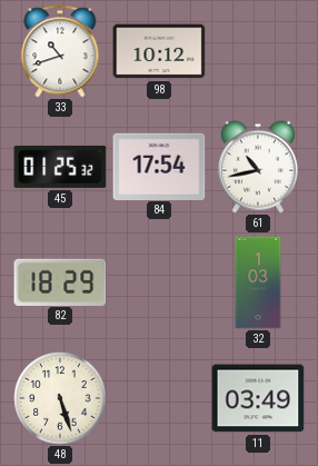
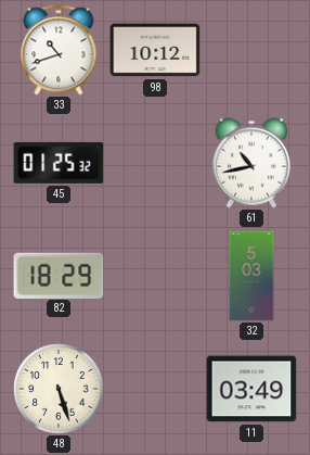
84: 17:54 -> none (159, 166)
32: 1:03 -> 5:03 (251, 276)
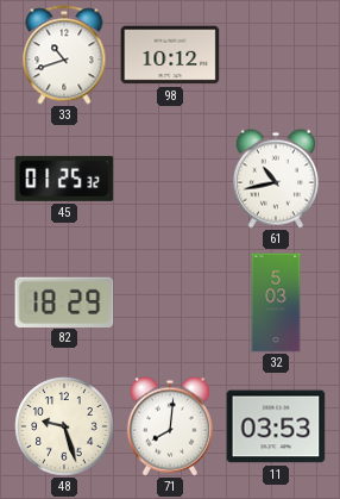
48: 5:27 -> 9:27 (64, 426)
71: none -> 8:01 (170, 426)
11: 03:49 -> 03:53 (276, 426)
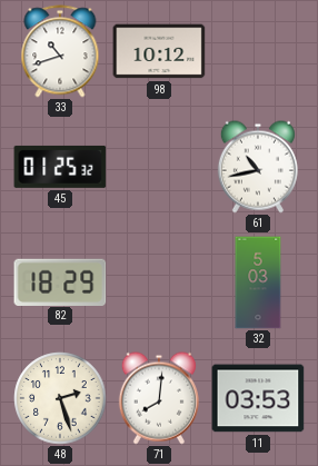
48: 9:27 -> 2:27 (60, 398)
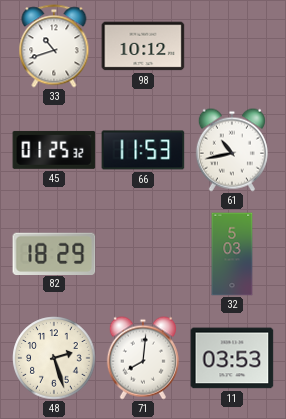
66: none -> 11:53 (143, 150)
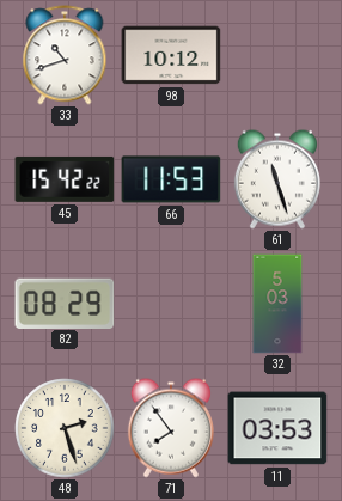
45: 01:25 -> 15:42 (65, 179)
61: 10:43 -> 11:27 (277, 179)
82: 18:29 -> 08:29 (65, 303)
71: 8:01 -> 7:54 (171, 428)
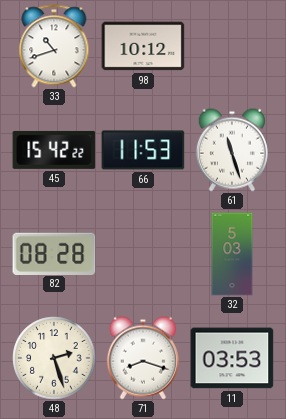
82: 08:29 -> 08:28 (54, 253)
71: 7:54 -> 8:18 (143, 358)
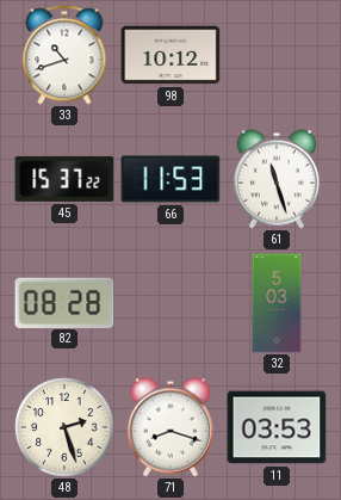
45: 15:42 -> 15:37 (64, 179)
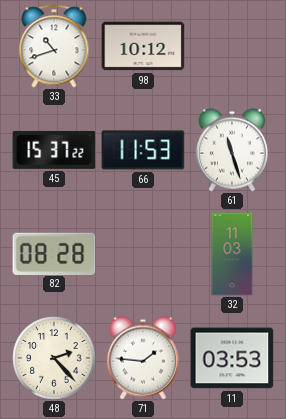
32: 5:03 -> 11:03 (232, 254)
48: 2:27 -> 2:23 (54, 358)
71: 8:18 -> 1:46 (143, 358)
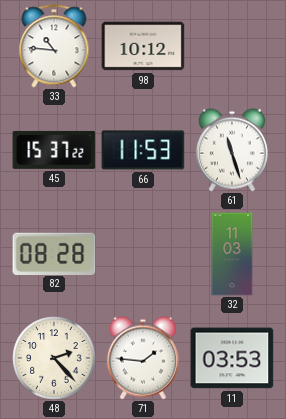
33: 10:42 -> 10:46 (54, 46)
